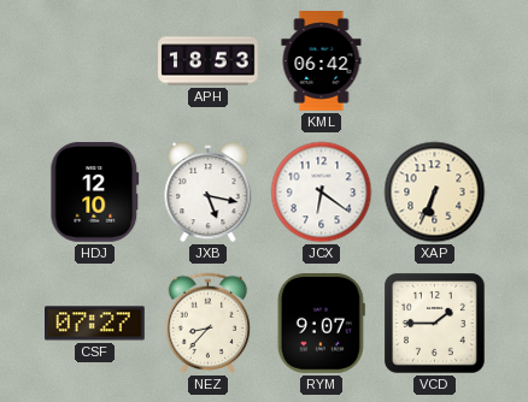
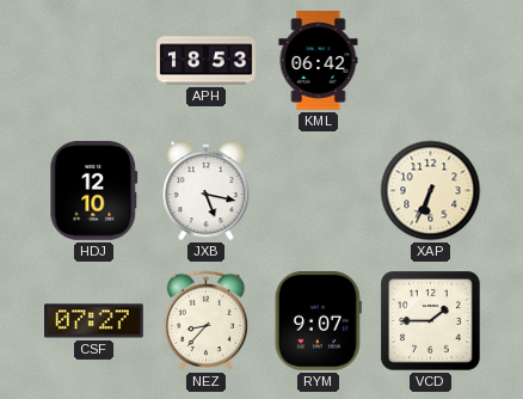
JCX: 6:21 -> none (322, 193)
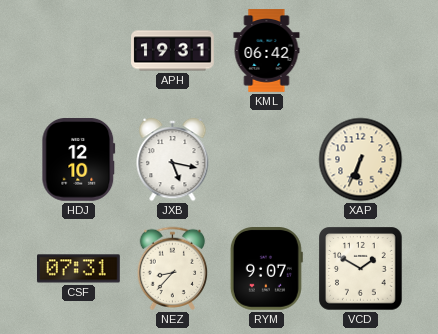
APH: 18:53 -> 19:31 (173, 51)
CSF: 07:27 -> 07:31 (79, 269)
VCD: 1:45 -> 1:50 (361, 269)
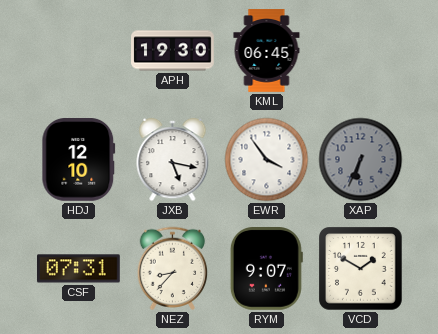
APH: 19:31 -> 19:30 (173, 51)
KML: 06:42 -> 06:45 (267, 51)
EWR: none -> 3:54 (267, 160)
XAP dial: cream -> grey (361, 160)
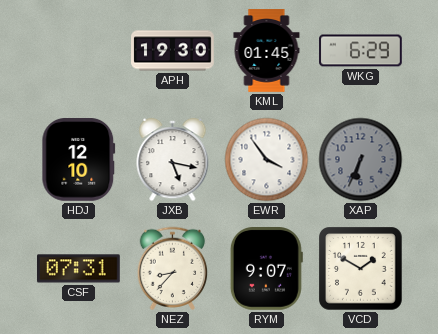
KML: 06:45 -> 01:45 (267, 51)
WKG: none -> 6:29 (361, 51)
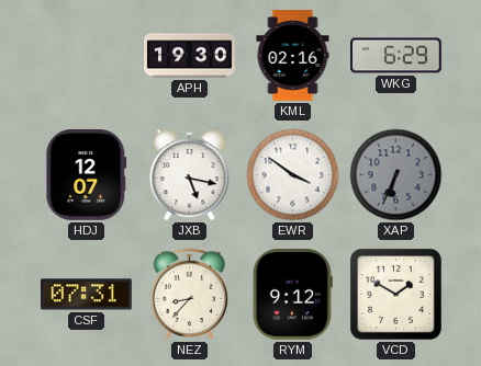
KML: 01:45 -> 02:16 (293, 56)
HDJ: 12:10 -> 12:07 (87, 175)
EWR: 3:54 -> 3:51 (293, 175)
RYM: 9:07 -> 9:12 (292, 295)
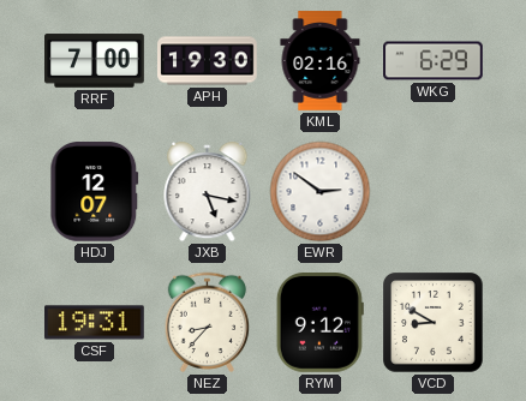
RRF: none -> 7:00 (95, 61)
EWR: 3:51 -> 2:51 (321, 192)
XAP: 6:34 -> none (396, 175)
CSF: 07:31 -> 19:31 (95, 323)
VCD: 1:50 -> 8:50 (434, 323)
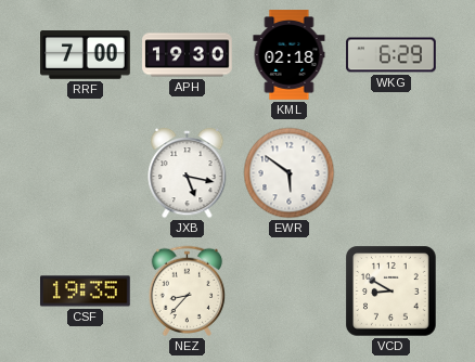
KML: 02:16 -> 02:18 (290, 55)
HDJ: 12:07 -> none (95, 192)
EWR: 2:51 -> 5:51 (290, 173)
CSF: 19:31 -> 19:35 (86, 292)
RYM: 9:12 -> none (319, 323)
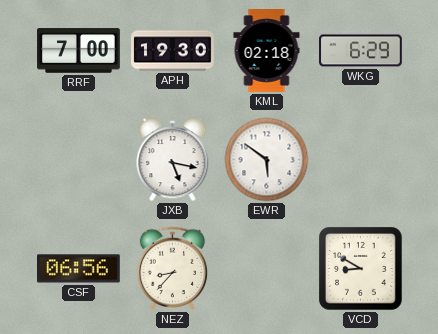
CSF: 19:35 -> 06:56 (79, 269)
